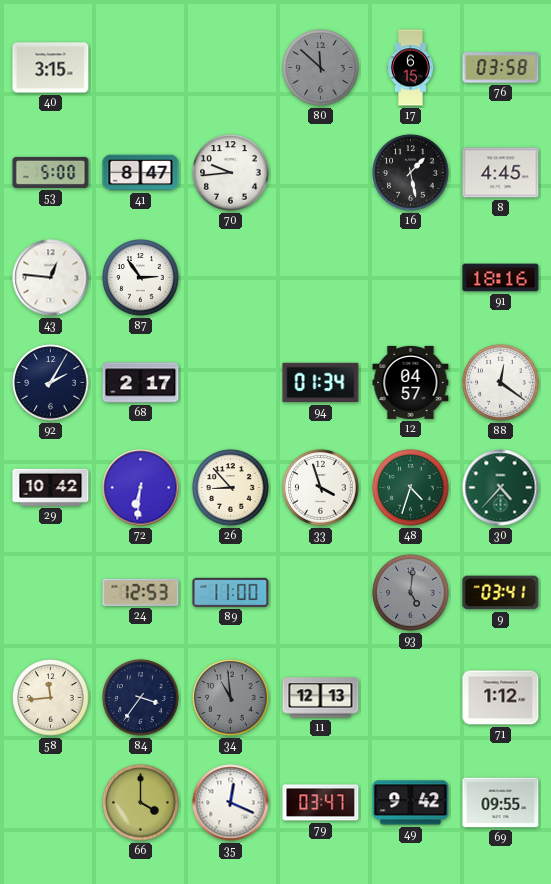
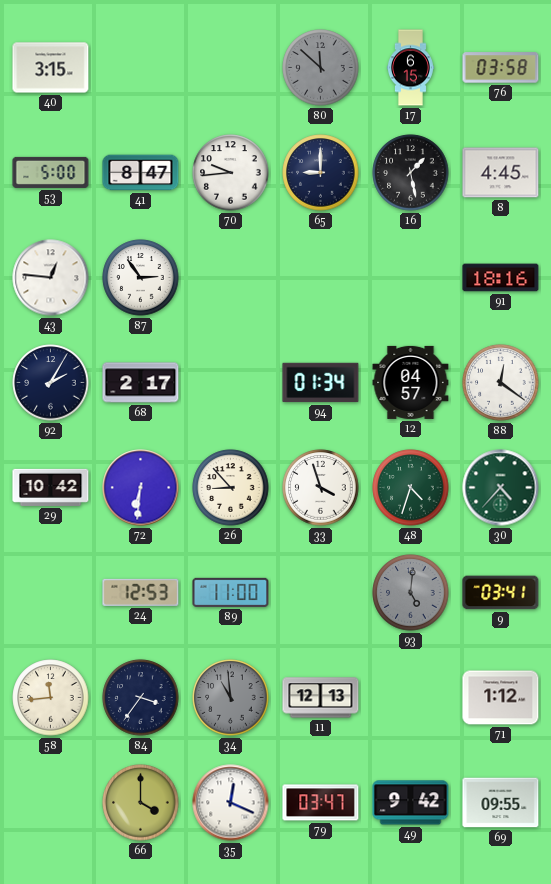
65: none -> 9:00 (321, 173)
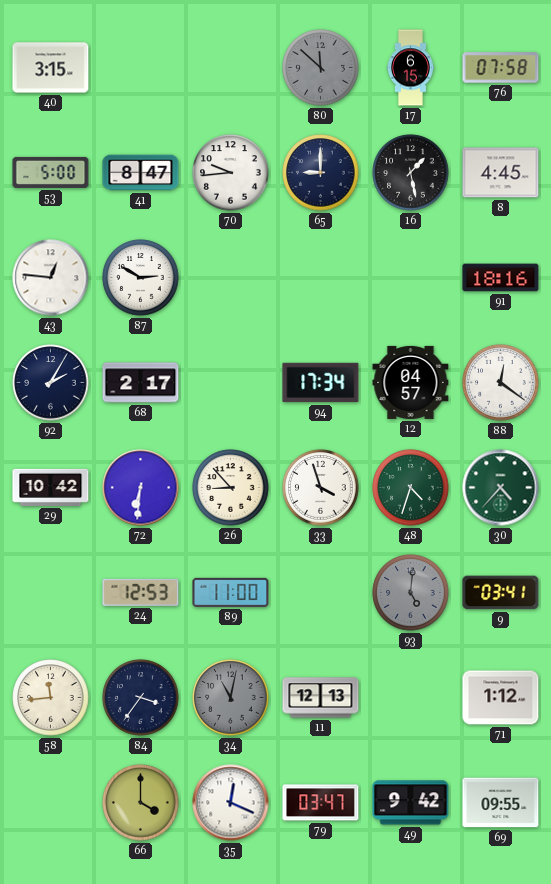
76: 03:58 -> 07:58 (501, 68)
87: 2:54 -> 2:50 (141, 278)
94: 01:34 -> 17:34 (321, 383)
34: 10:59 -> 11:02 (231, 698)
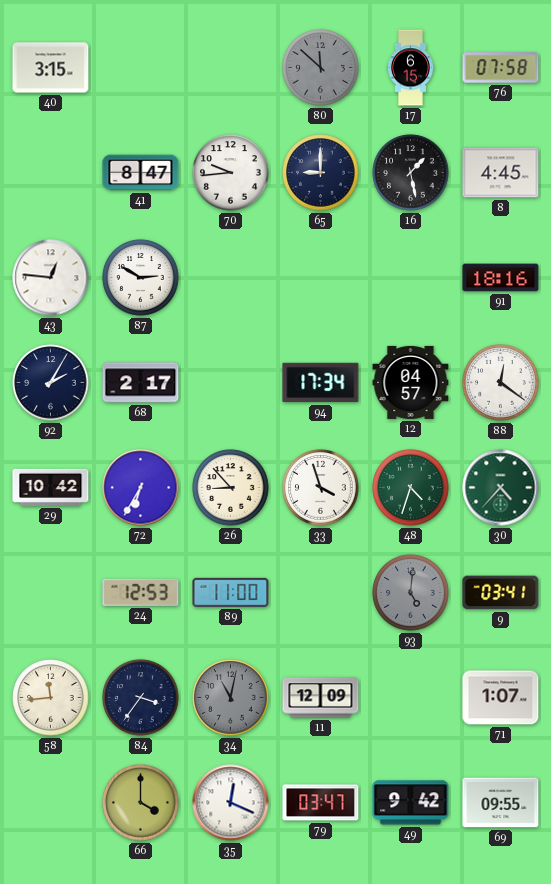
53: 5:00 -> none (51, 172)
72: 6:31 -> 6:35 (141, 488)
11: 12:13 -> 12:09 (321, 698)
71: 1:12 -> 1:07 (501, 698)
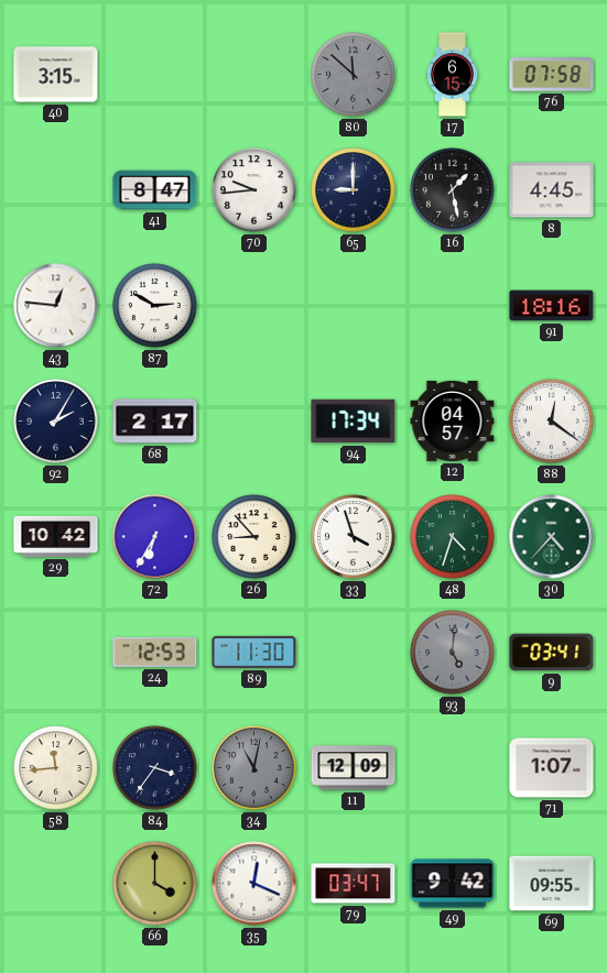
89: 11:00 -> 11:30 (254, 652)
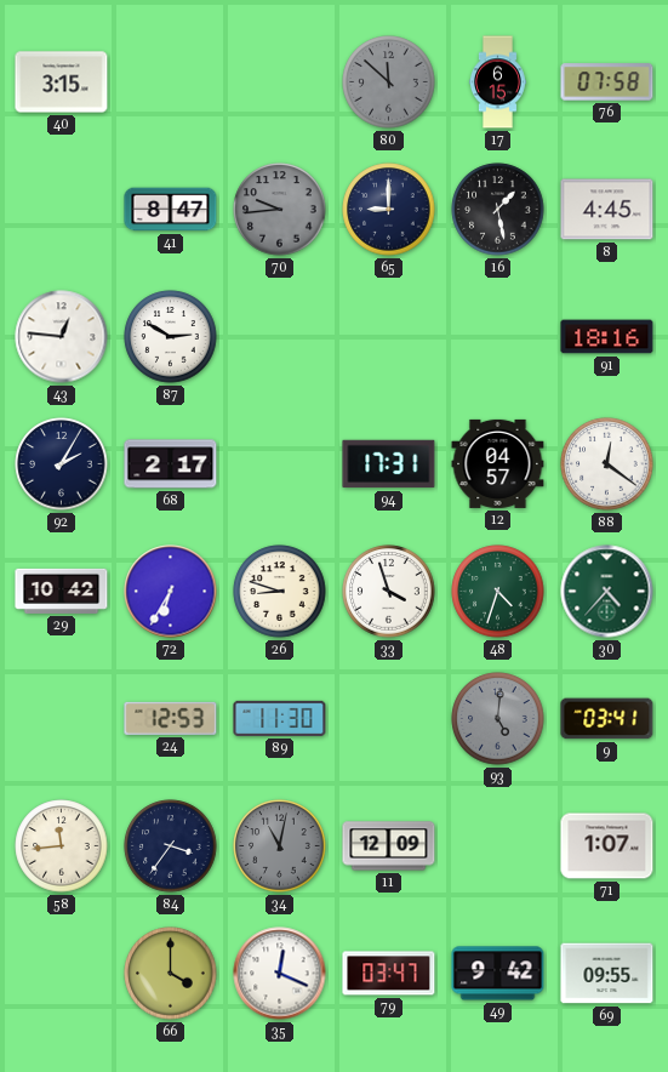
70 dial: white -> grey (280, 210)
94: 17:34 -> 17:31 (389, 464)
26: 8:53 -> 8:48 (280, 592)
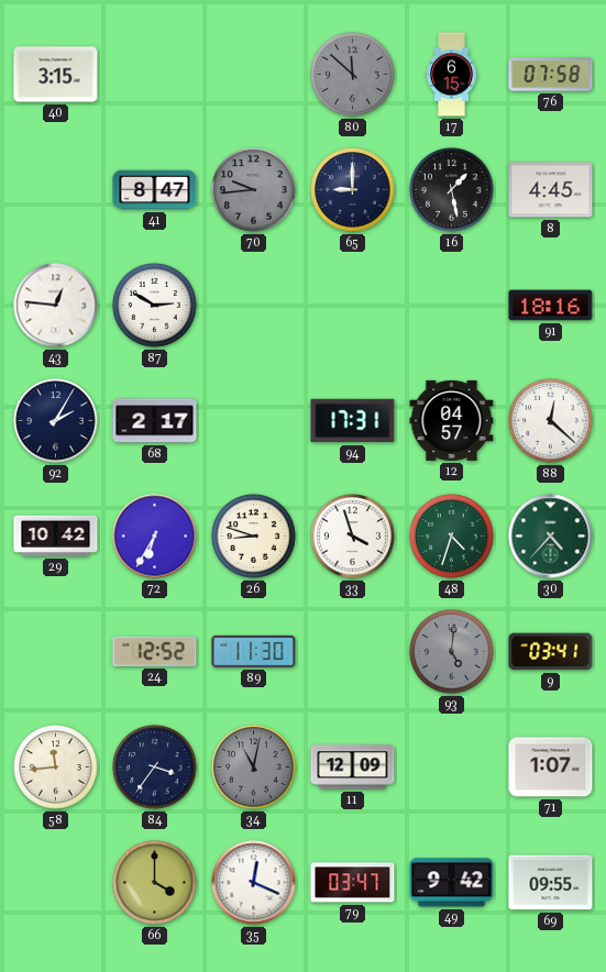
88: 12:21 -> 12:22 (551, 421)
24: 12:53 -> 12:52 (155, 651)
